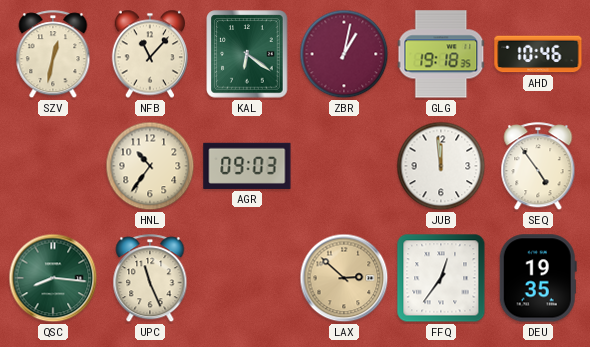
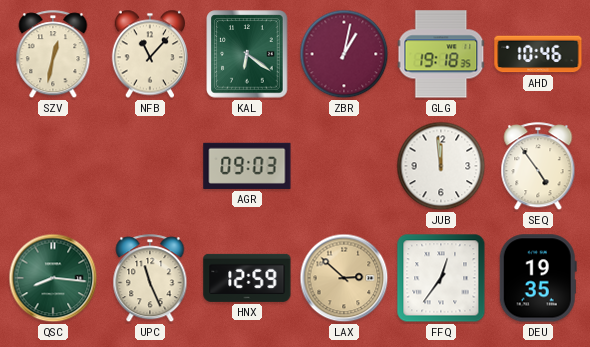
HNL: 10:36 -> none (150, 166)
HNX: none -> 12:59 (247, 278)
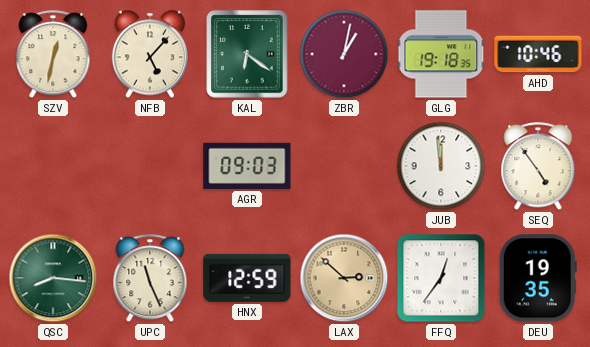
NFB: 11:07 -> 5:07 (149, 54)
